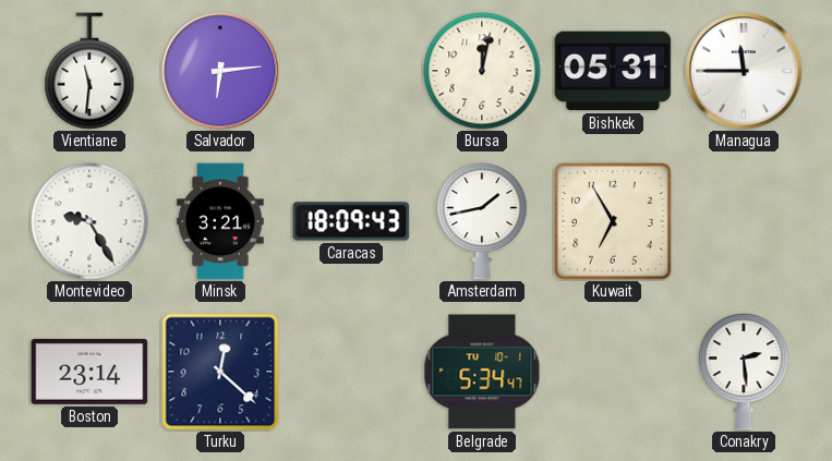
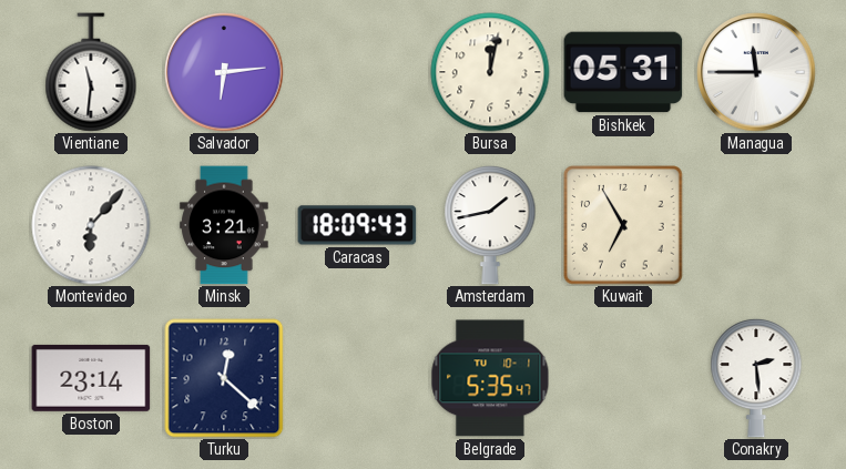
Montevideo: 9:25 -> 6:07 (91, 225)
Belgrade: 5:34 -> 5:35 (490, 378)
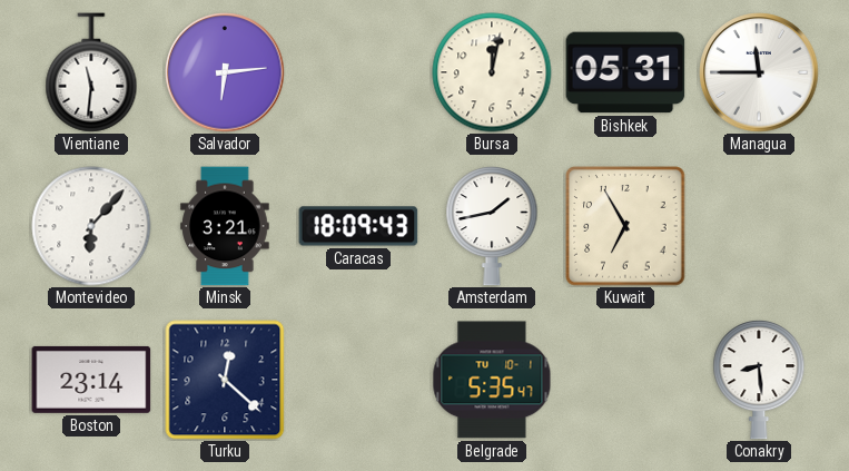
Conakry: 2:29 -> 8:29 (759, 381)
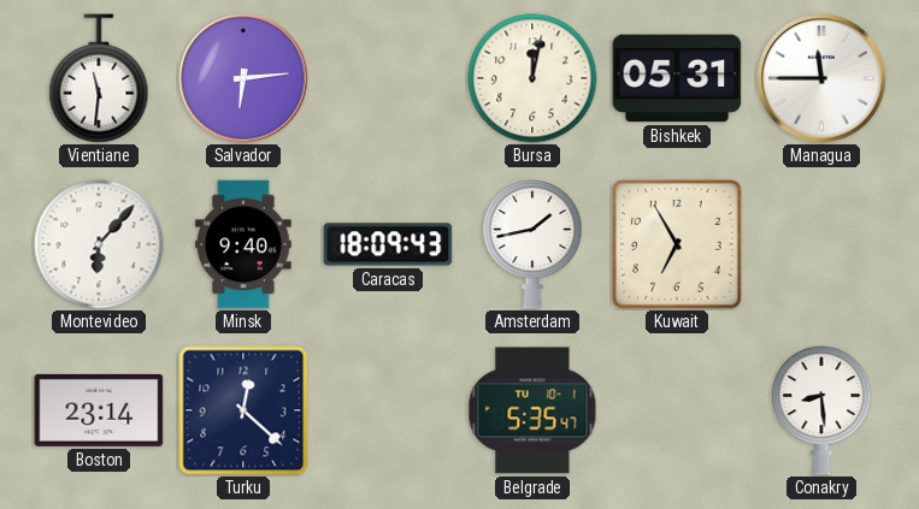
Minsk: 3:21 -> 9:40 (243, 244)
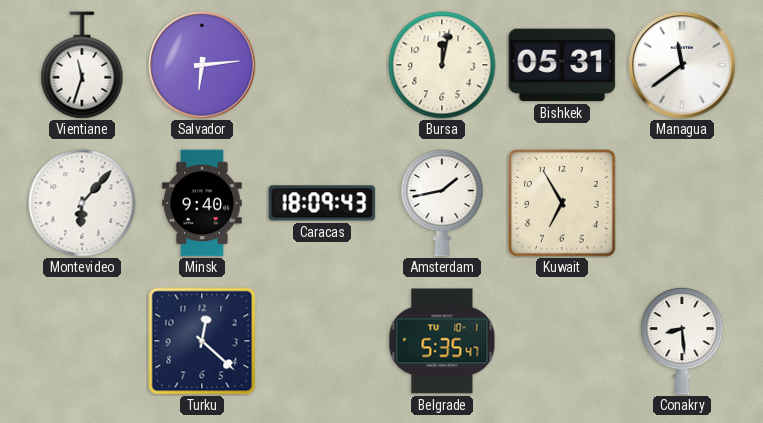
Vientiane: 11:31 -> 11:33 (82, 65)
Managua: 11:45 -> 11:39 (682, 65)
Boston: 23:14 -> none (99, 410)
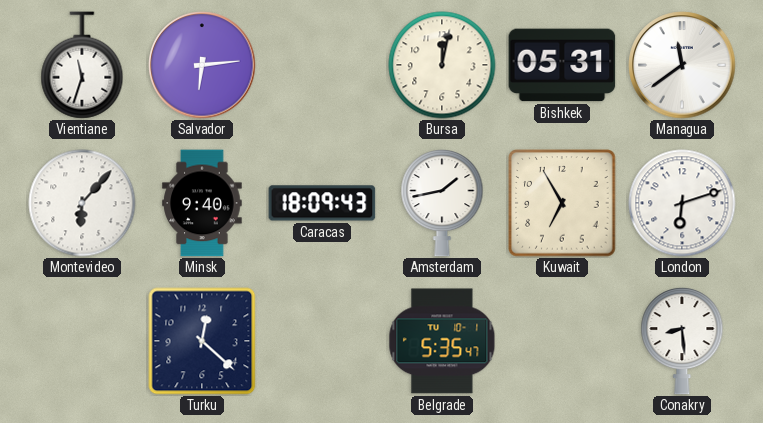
London: none -> 6:12 (682, 203)
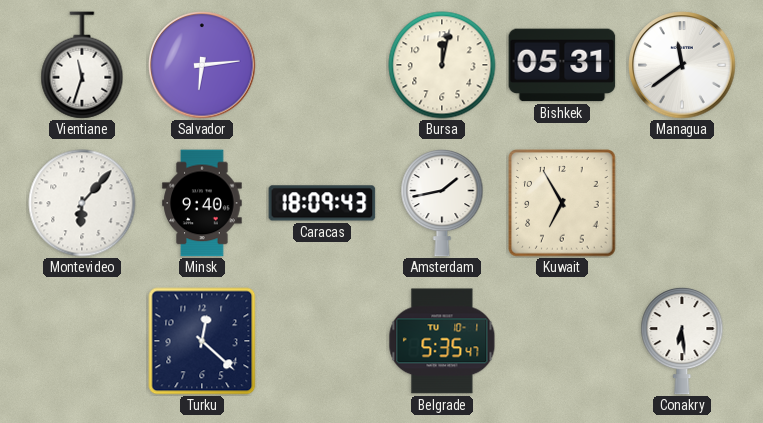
London: 6:12 -> none (682, 203)
Conakry: 8:29 -> 6:29 (682, 342)
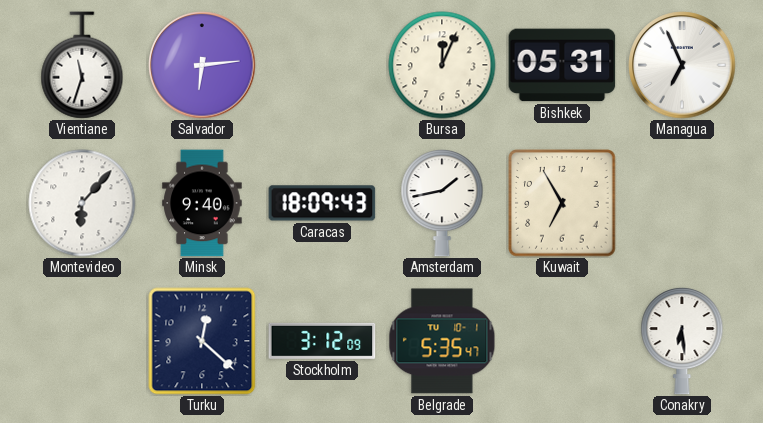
Bursa: 12:02 -> 12:04 (442, 65)
Managua: 11:39 -> 6:56 (682, 65)
Stockholm: none -> 3:12 (322, 341)
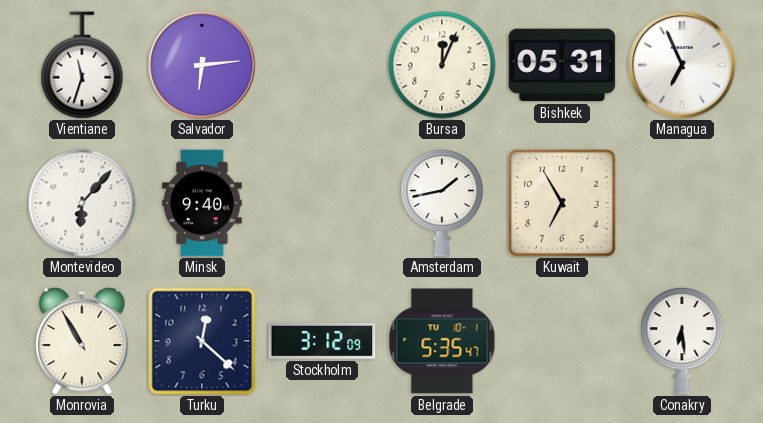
Caracas: 18:09 -> none (322, 203)
Monrovia: none -> 10:55 (82, 341)
